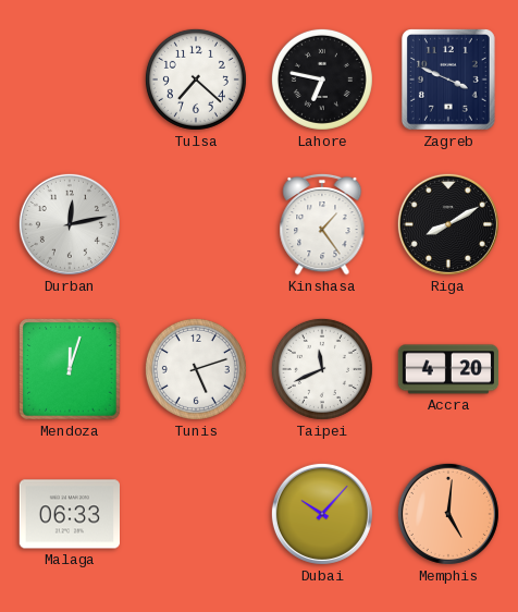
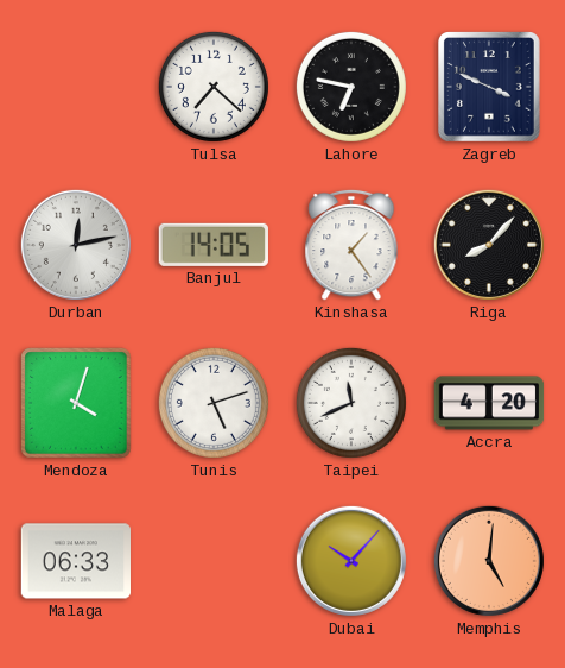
Banjul: none -> 14:05 (214, 245)
Riga: 8:10 -> 8:07 (489, 245)
Mendoza: 12:03 -> 4:03 (76, 403)
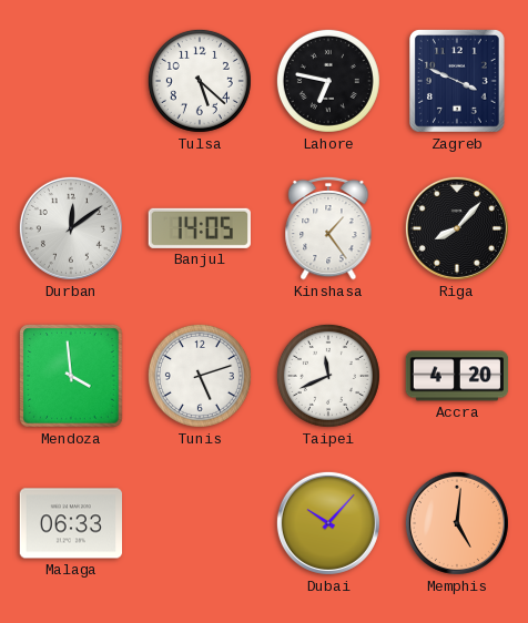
Tulsa: 7:22 -> 5:22 (200, 81)
Durban: 12:13 -> 12:09 (71, 228)
Mendoza: 4:03 -> 3:59 (71, 376)
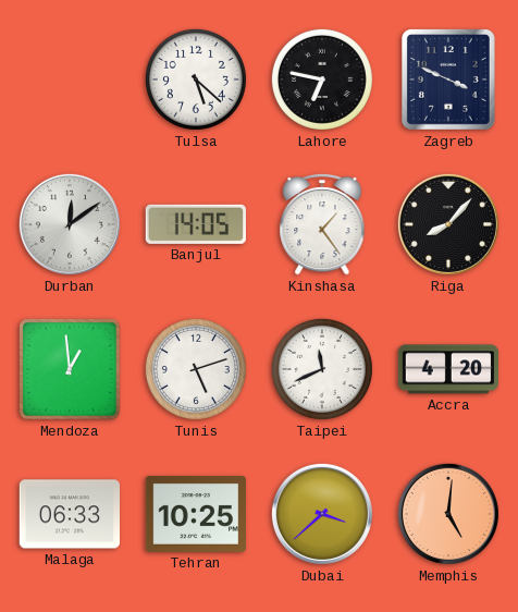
Mendoza: 3:59 -> 12:59 (70, 369)
Tehran: none -> 10:25 (195, 514)
Dubai: 10:07 -> 3:38 (322, 514)
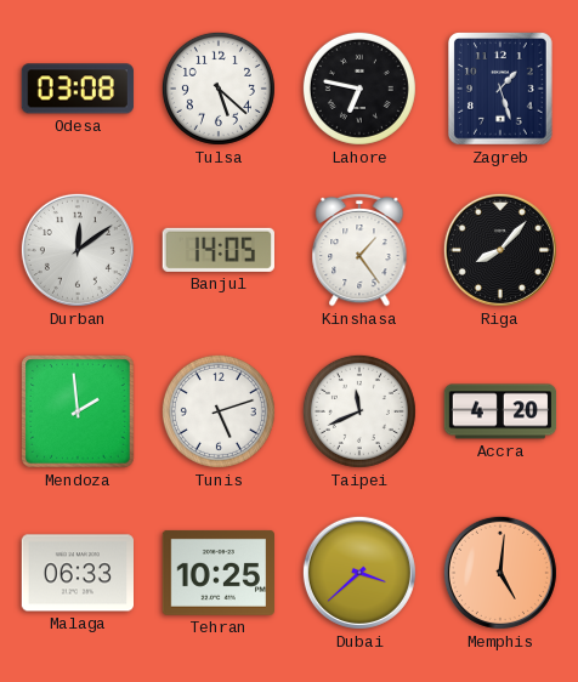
Odesa: none -> 03:08 (78, 89)
Zagreb: 3:49 -> 1:27 (501, 90)
Mendoza: 12:59 -> 1:59 (78, 411)
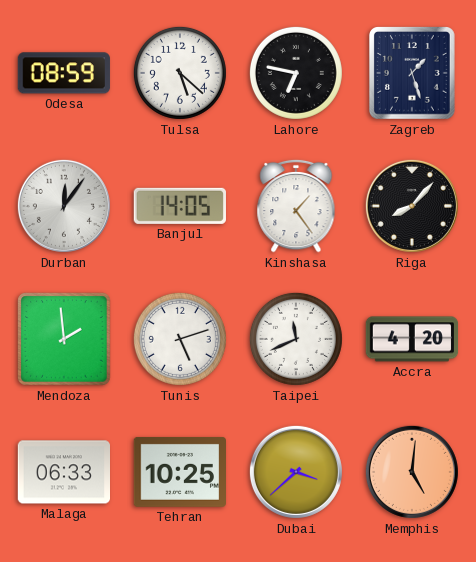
Odesa: 03:08 -> 08:59 (64, 73)
Durban: 12:09 -> 12:06 (64, 206)
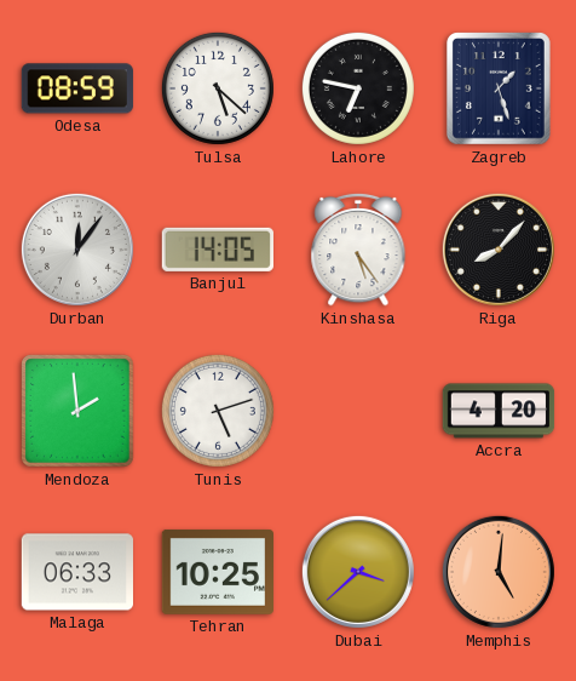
Kinshasa: 1:24 -> 5:24 (358, 250)
Taipei: 11:41 -> none (296, 339)
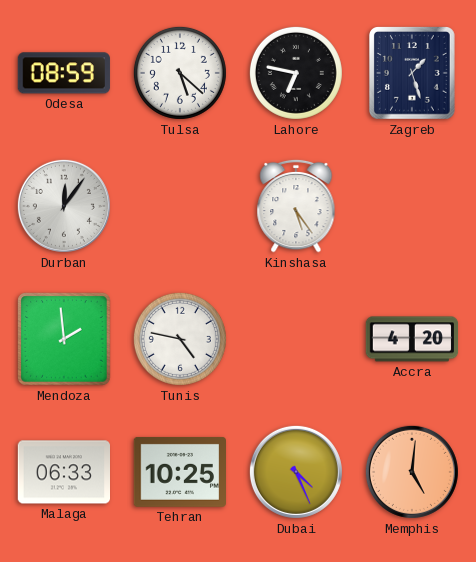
Banjul: 14:05 -> none (218, 250)
Riga: 8:07 -> none (499, 250)
Tunis: 5:12 -> 4:47 (180, 339)
Dubai: 3:38 -> 4:26 (296, 472)
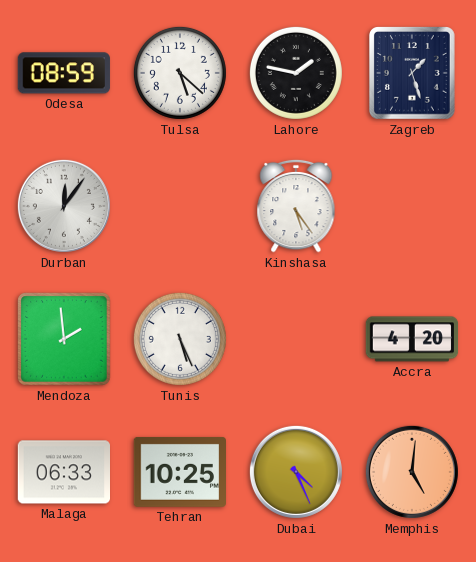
Lahore: 6:47 -> 1:47 (296, 73)
Tunis: 4:47 -> 5:26 (180, 339)
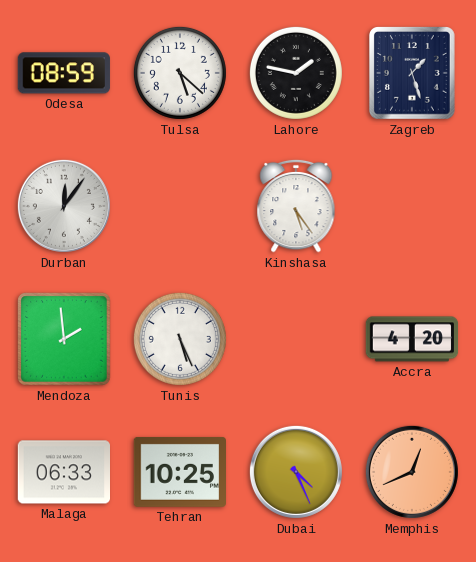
Memphis: 5:01 -> 12:41 (412, 472)
